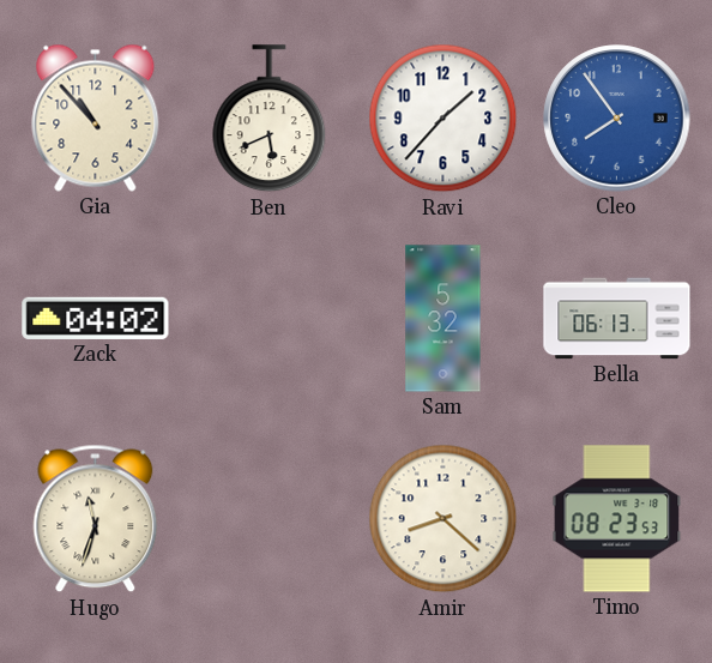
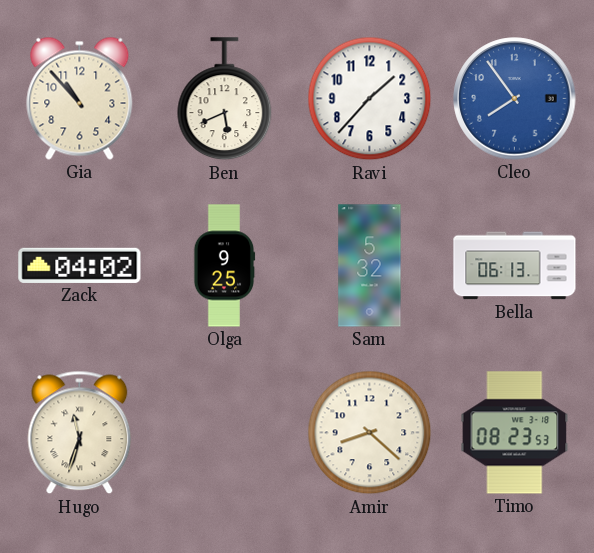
Olga: none -> 9:25 (224, 266)
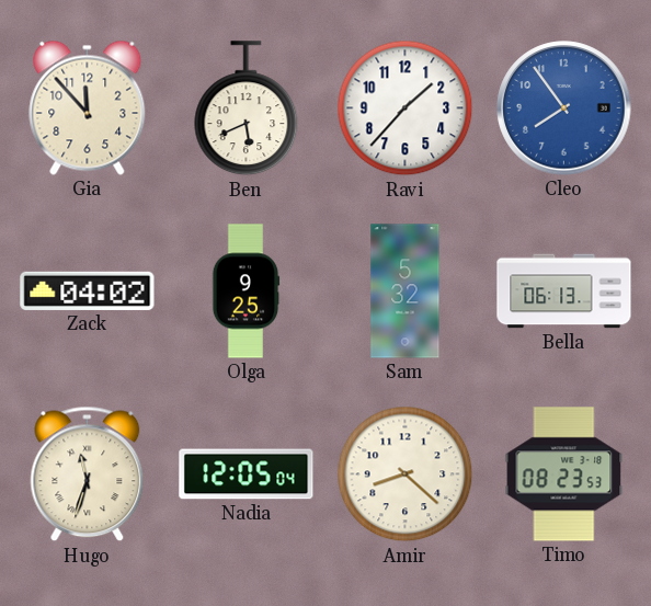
Gia: 10:53 -> 11:53 (88, 107)
Nadia: none -> 12:05 (247, 474)
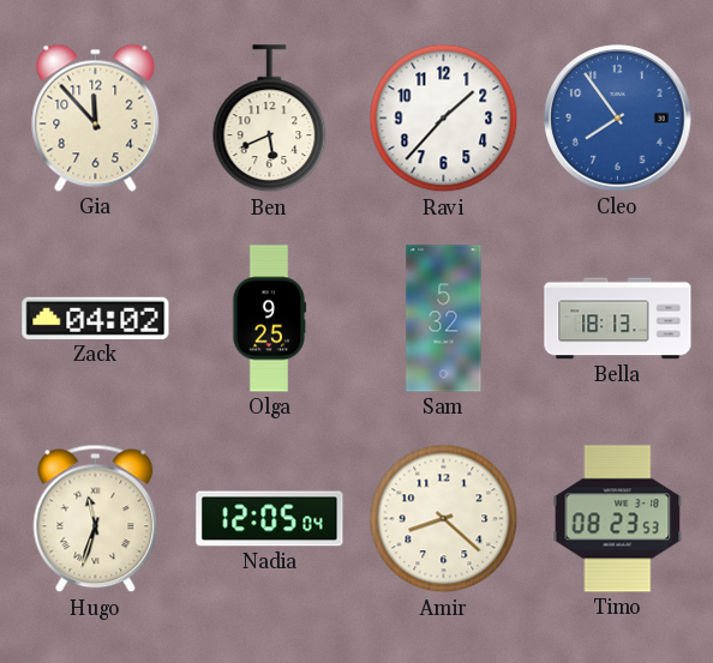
Bella: 06:13 -> 18:13 (618, 319)
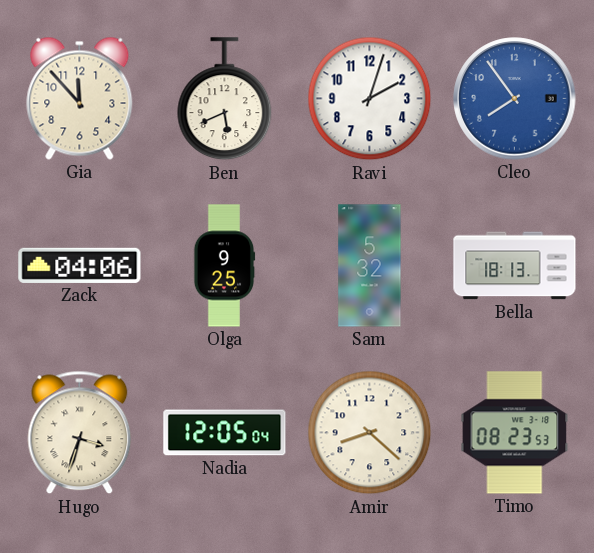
Ravi: 1:37 -> 2:03 (370, 99)
Zack: 04:02 -> 04:06 (80, 265)
Hugo: 11:33 -> 3:33 (80, 433)
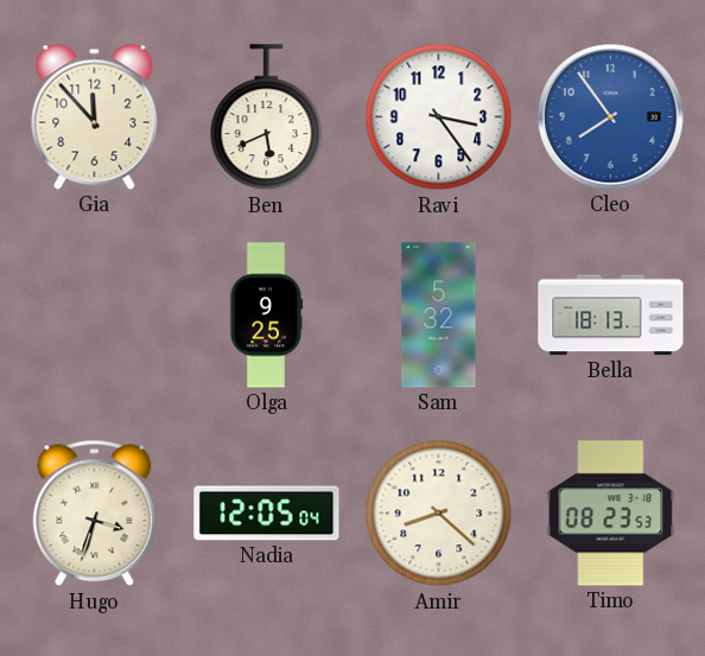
Ravi: 2:03 -> 3:24 (439, 117)
Zack: 04:06 -> none (80, 265)
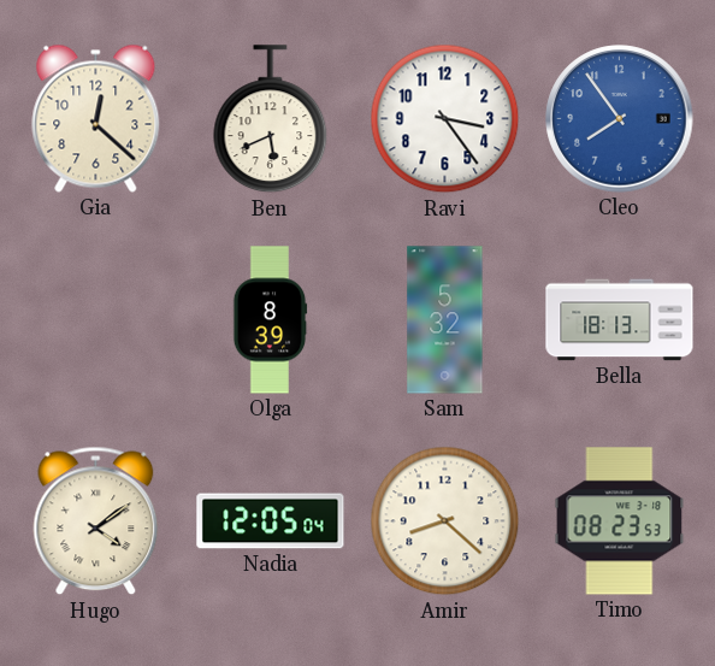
Gia: 11:53 -> 12:22 (96, 118)
Olga: 9:25 -> 8:39 (270, 320)
Hugo: 3:33 -> 4:09 (96, 521)
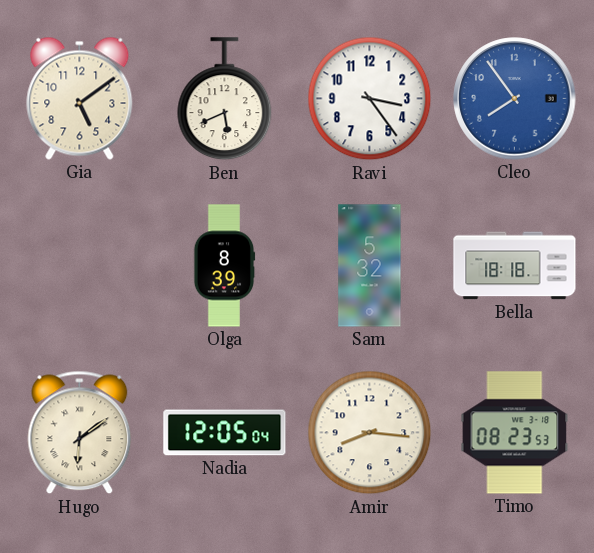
Gia: 12:22 -> 5:09 (80, 98)
Bella: 18:13 -> 18:18 (515, 266)
Hugo: 4:09 -> 6:09 (80, 433)
Amir: 8:22 -> 8:16 (370, 433)
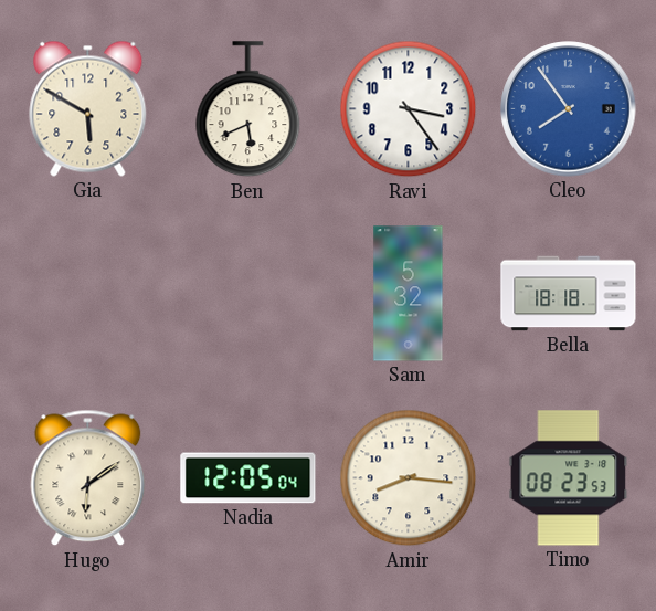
Gia: 5:09 -> 5:50 (88, 108)
Olga: 8:39 -> none (224, 266)
